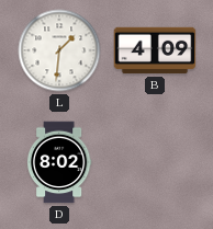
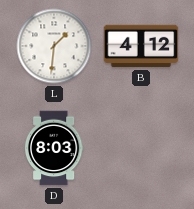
B: 4:09 -> 4:12 (141, 46)
D: 8:02 -> 8:03 (54, 148)
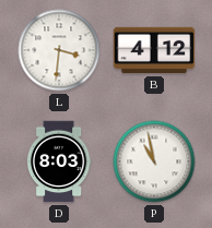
L: 1:31 -> 3:31 (59, 50)
P: none -> 10:58 (154, 161)
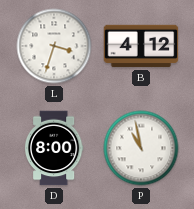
L: 3:31 -> 3:33 (54, 46)
D: 8:03 -> 8:00 (54, 148)
